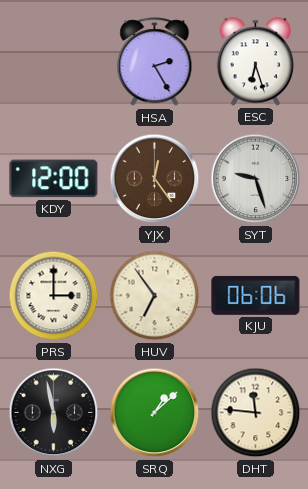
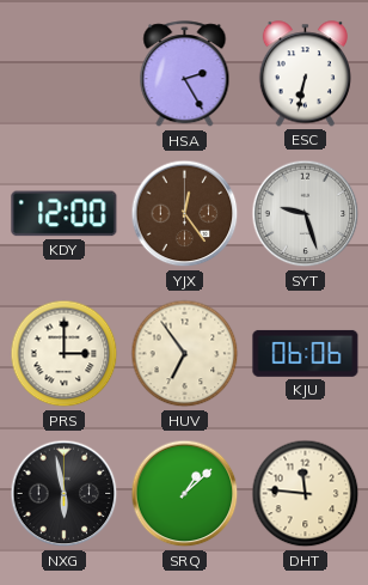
ESC: 6:27 -> 6:32 (305, 74)
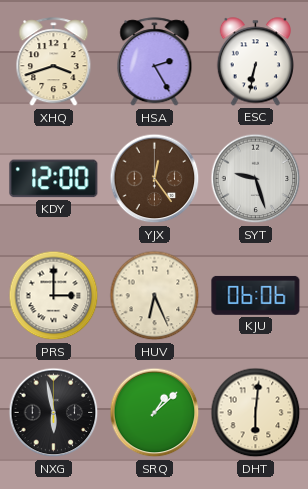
XHQ: none -> 3:42 (54, 62)
HUV: 6:54 -> 6:26 (155, 296)
DHT: 11:46 -> 6:01 (256, 413)
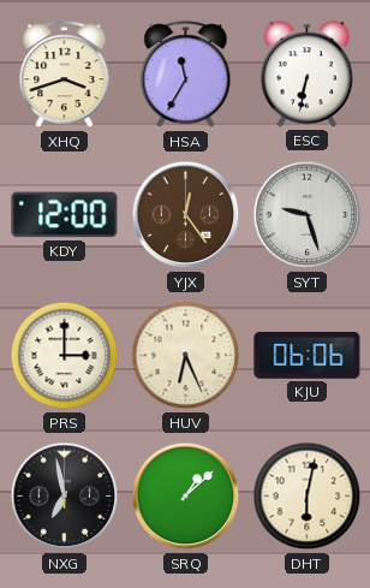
HSA: 2:25 -> 11:35 (186, 75)
NXG: 5:58 -> 6:58 (65, 497)
DHT: 6:01 -> 6:02 (308, 497)
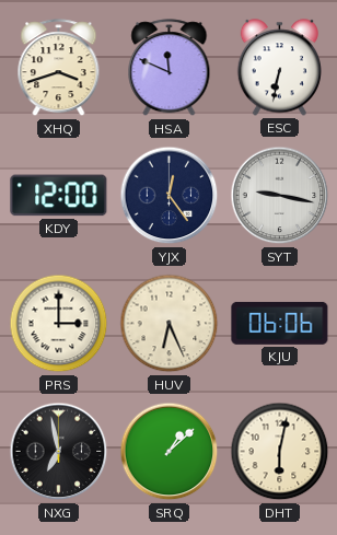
HSA: 11:35 -> 11:49 (170, 68)
YJX dial: brown -> navy (170, 196)
SYT: 9:27 -> 9:17 (280, 196)
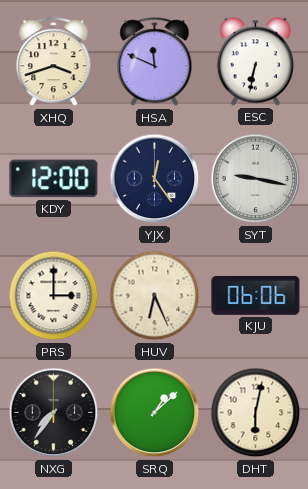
NXG: 6:58 -> 7:36 (54, 413)
